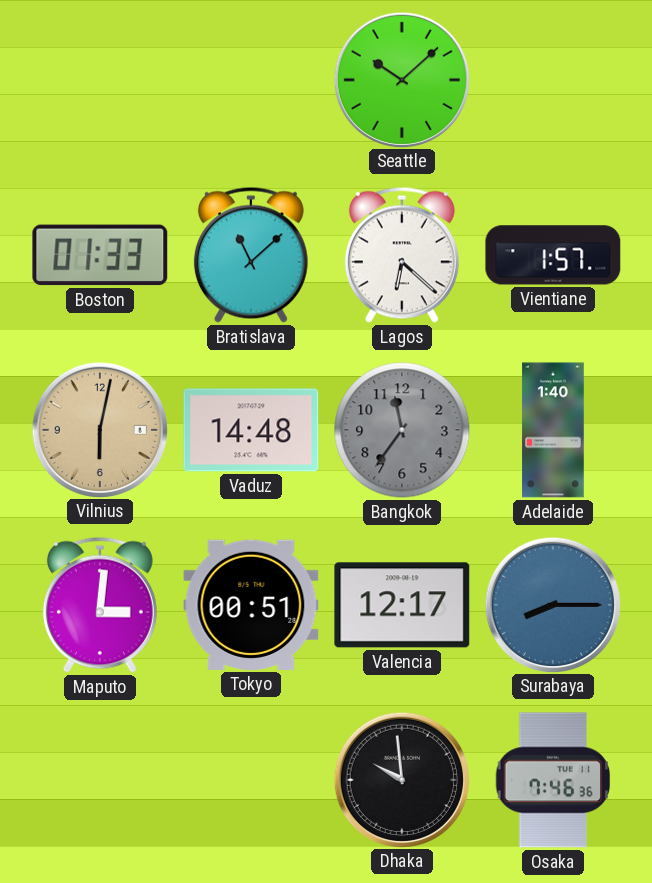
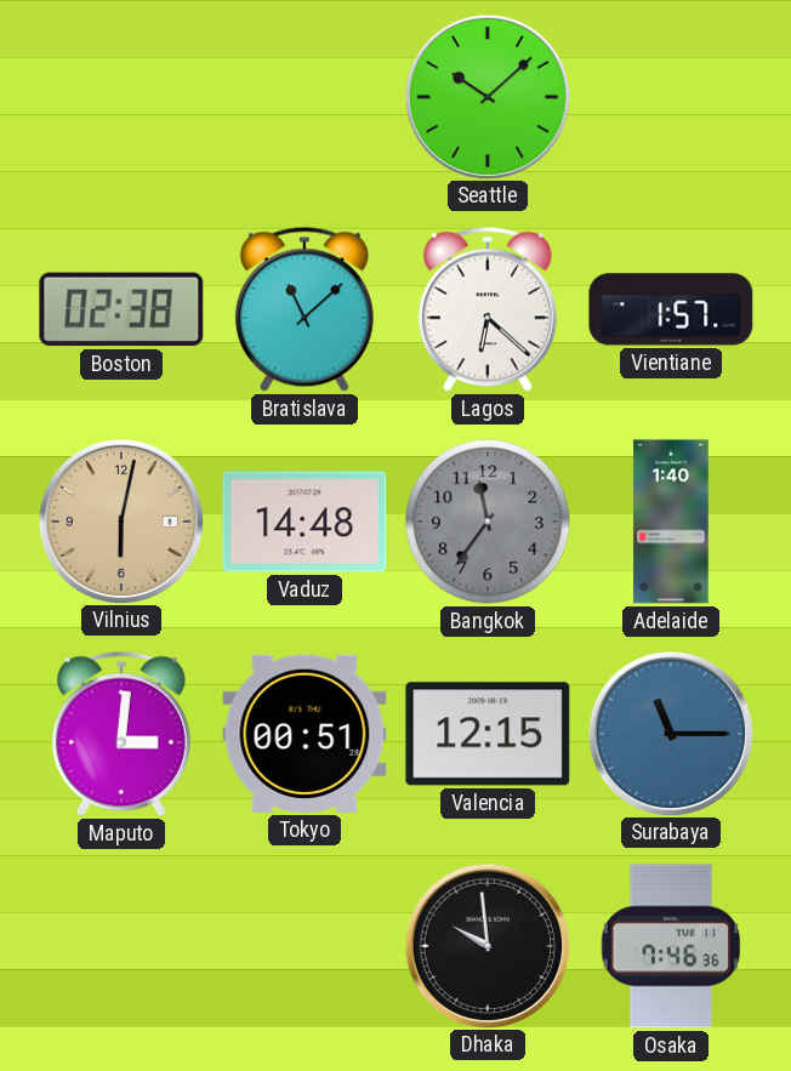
Boston: 01:33 -> 02:38 (121, 309)
Valencia: 12:17 -> 12:15 (488, 734)
Surabaya: 8:15 -> 11:15 (670, 733)
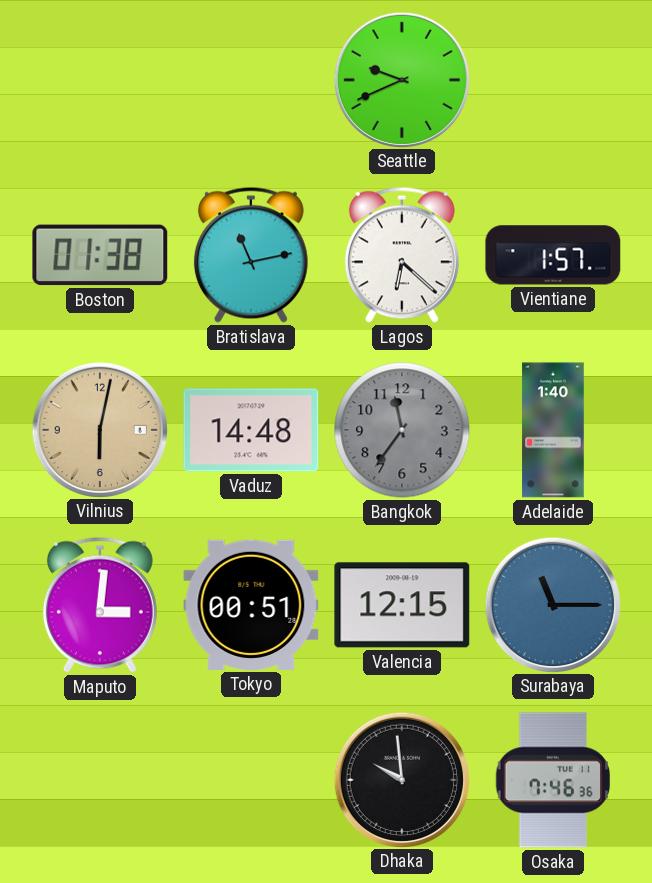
Seattle: 10:08 -> 9:41 (401, 79)
Boston: 02:38 -> 01:38 (100, 255)
Bratislava: 11:08 -> 11:13 (251, 255)
